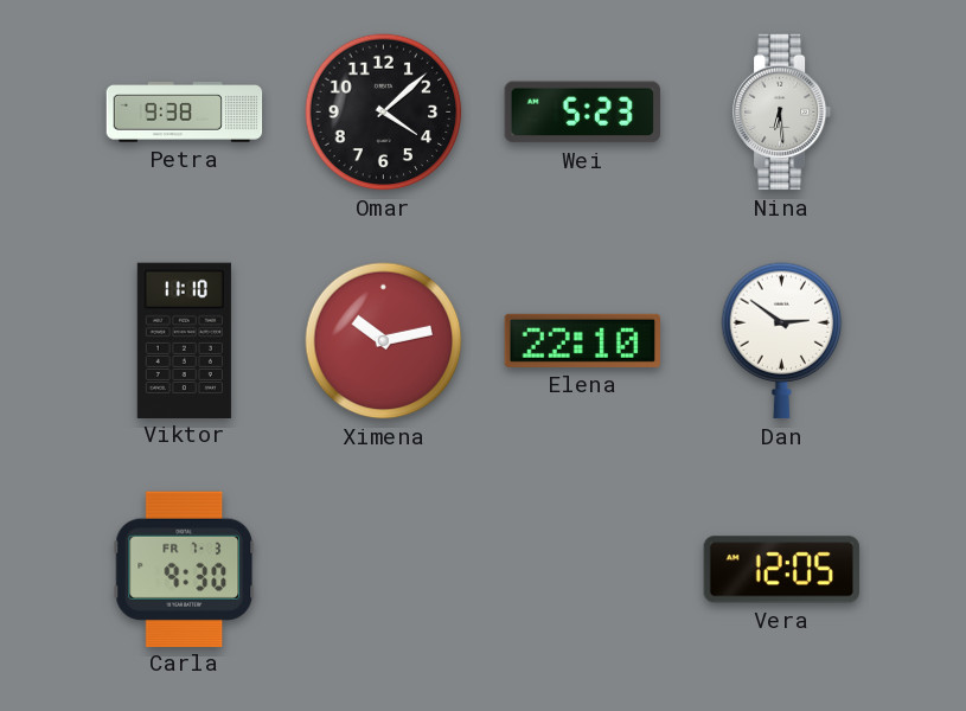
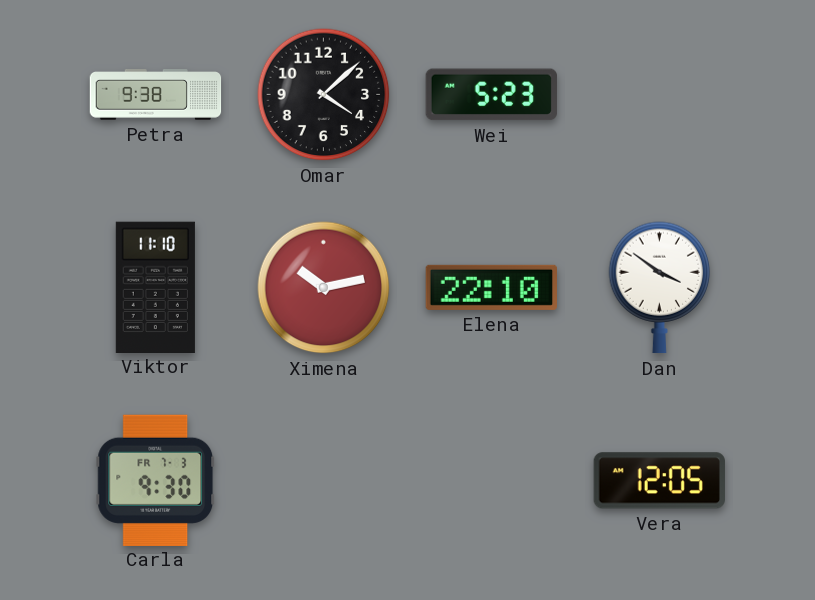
Nina: 6:29 -> none (782, 113)
Dan: 2:51 -> 3:51 (660, 288)
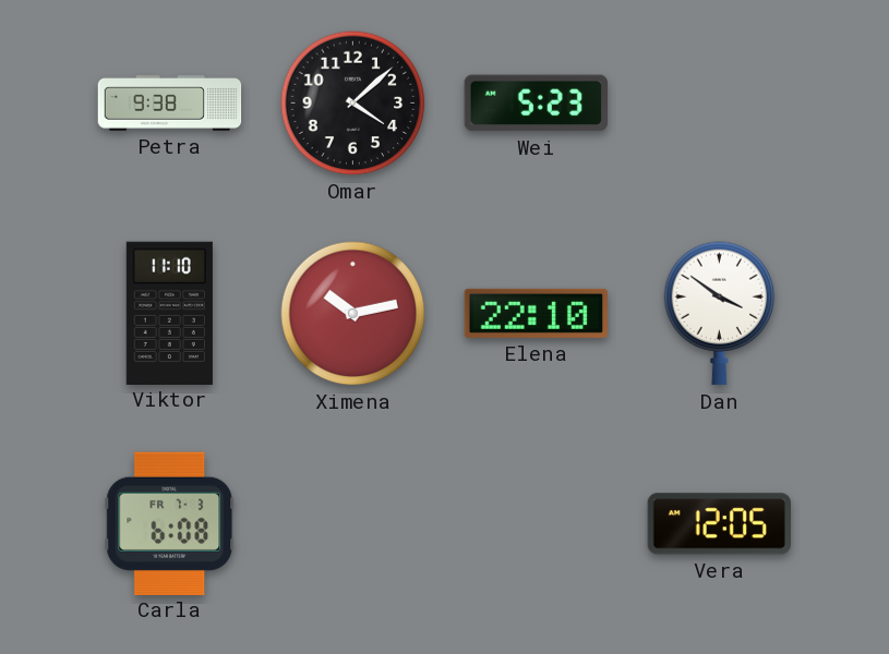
Carla: 9:30 -> 6:08 (170, 523)
